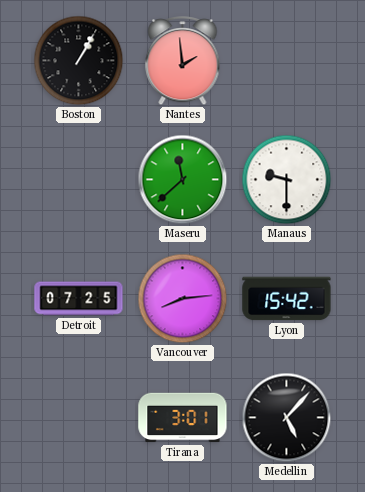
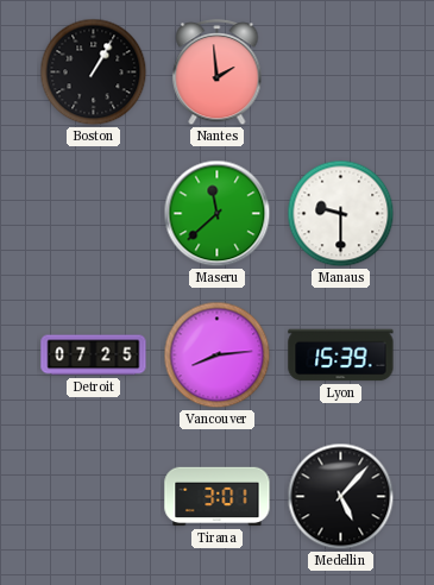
Lyon: 15:42 -> 15:39 (341, 356)
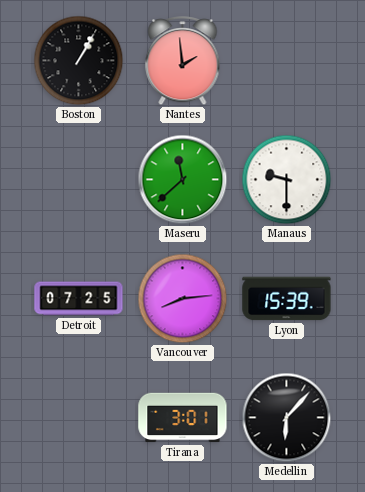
Medellin: 5:07 -> 6:07 (287, 418)
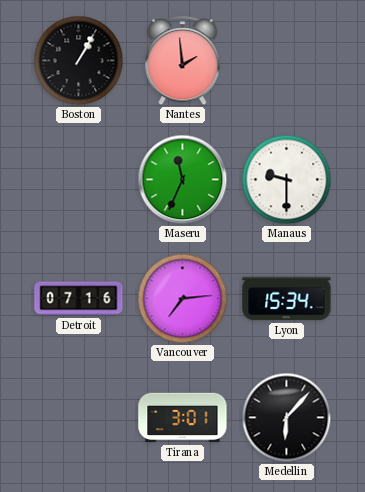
Maseru: 11:38 -> 11:34 (183, 180)
Detroit: 07:25 -> 07:16 (79, 299)
Vancouver: 8:14 -> 7:14 (183, 299)
Lyon: 15:39 -> 15:34 (287, 299)
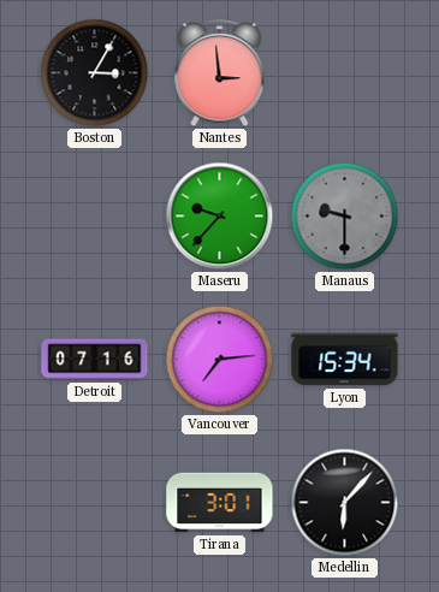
Boston: 1:05 -> 3:05 (95, 73)
Nantes: 1:59 -> 2:59 (220, 75)
Maseru: 11:34 -> 9:37 (220, 217)
Manaus dial: white -> grey (345, 217)
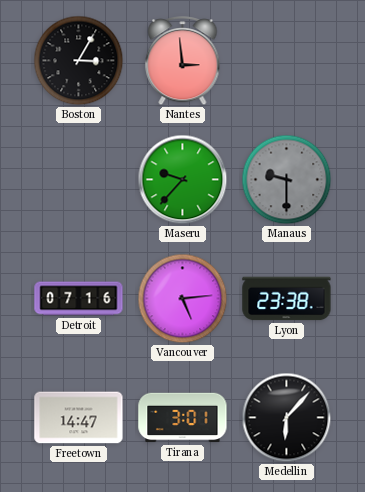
Vancouver: 7:14 -> 5:14 (183, 299)
Lyon: 15:34 -> 23:38 (287, 299)
Freetown: none -> 14:47 (79, 418)
